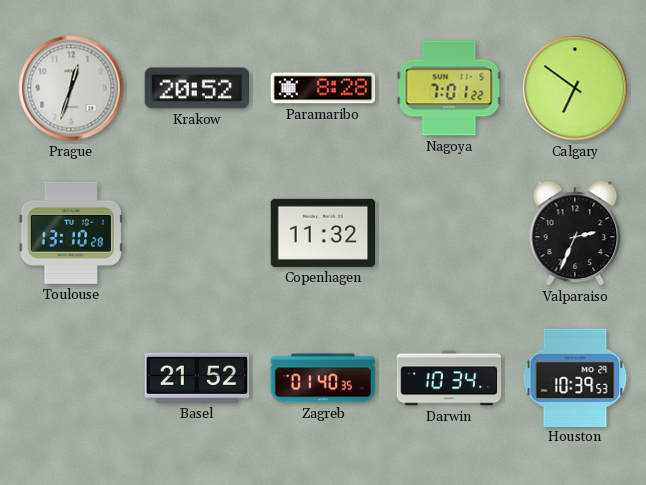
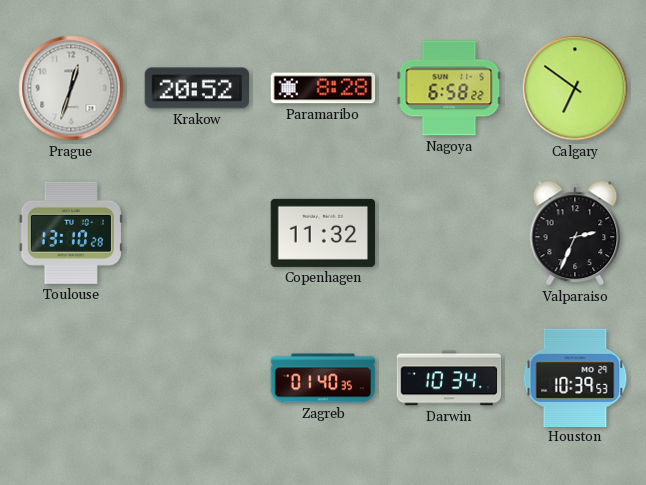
Nagoya: 7:01 -> 6:58 (449, 88)
Basel: 21:52 -> none (197, 378)
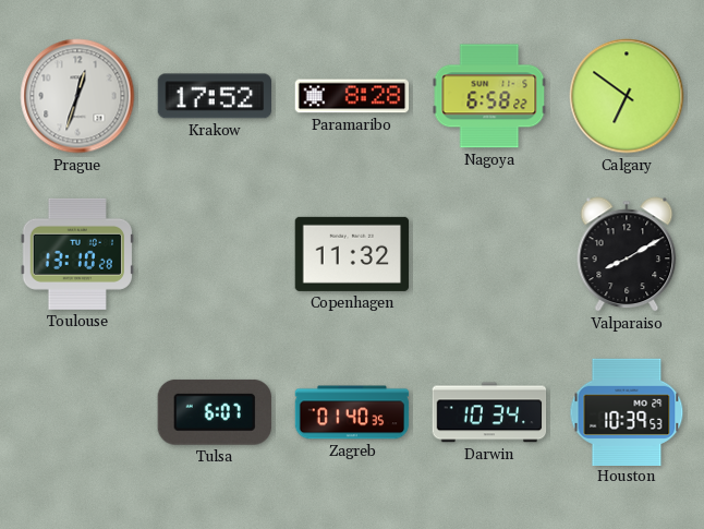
Krakow: 20:52 -> 17:52 (214, 96)
Valparaiso: 2:34 -> 8:10 (627, 254)
Tulsa: none -> 6:07 (215, 412)
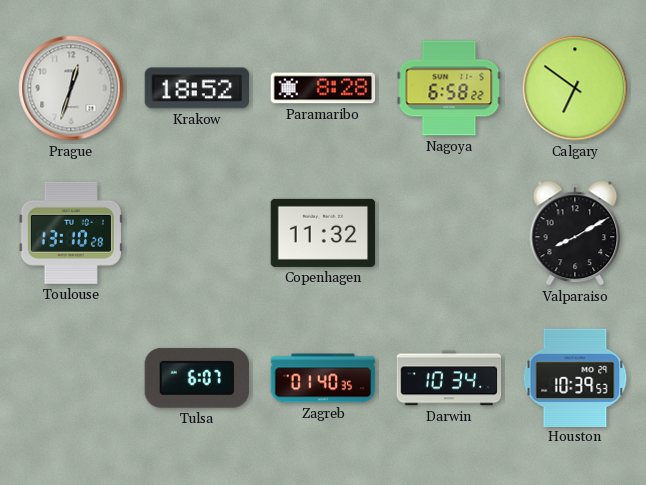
Krakow: 17:52 -> 18:52 (196, 88)
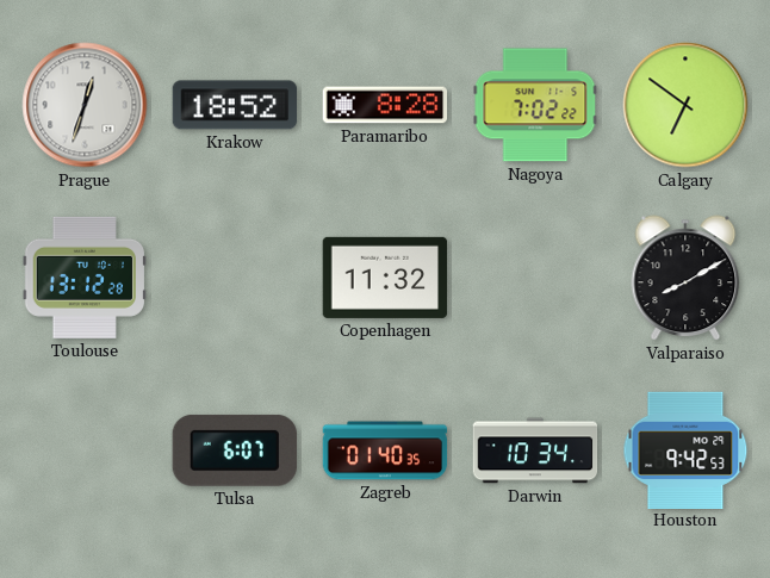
Nagoya: 6:58 -> 7:02 (535, 105)
Toulouse: 13:10 -> 13:12 (83, 278)
Houston: 10:39 -> 9:42 (685, 449)
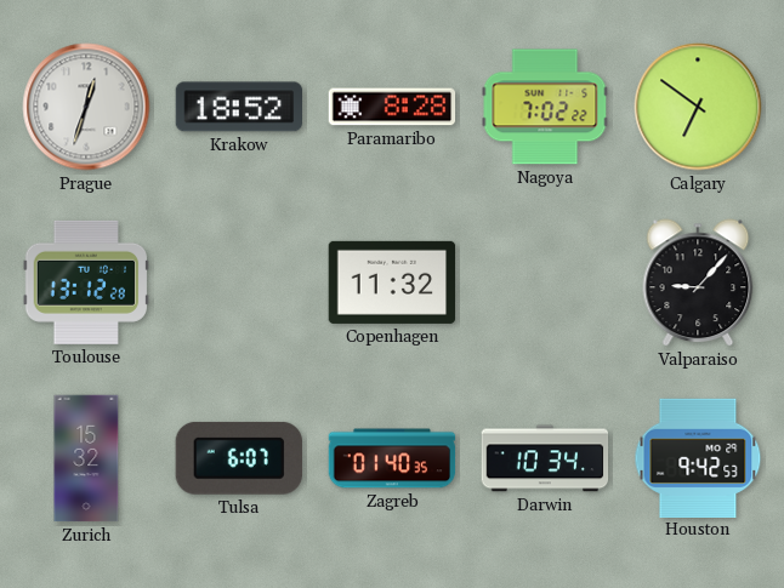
Valparaiso: 8:10 -> 9:07 (698, 282)
Zurich: none -> 15:32 (86, 458)
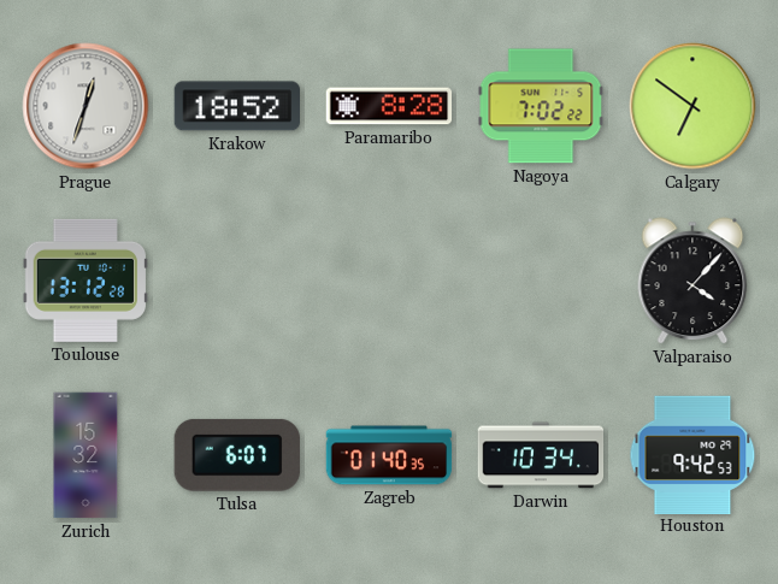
Copenhagen: 11:32 -> none (392, 282)
Valparaiso: 9:07 -> 4:07 (692, 281)
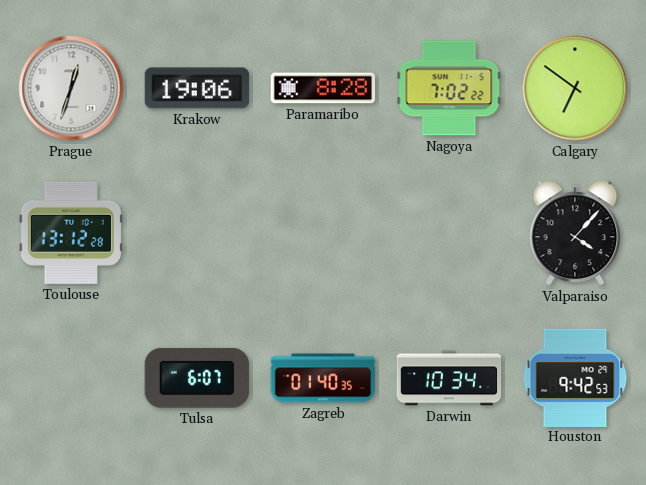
Krakow: 18:52 -> 19:06 (196, 88)
Zurich: 15:32 -> none (86, 455)
